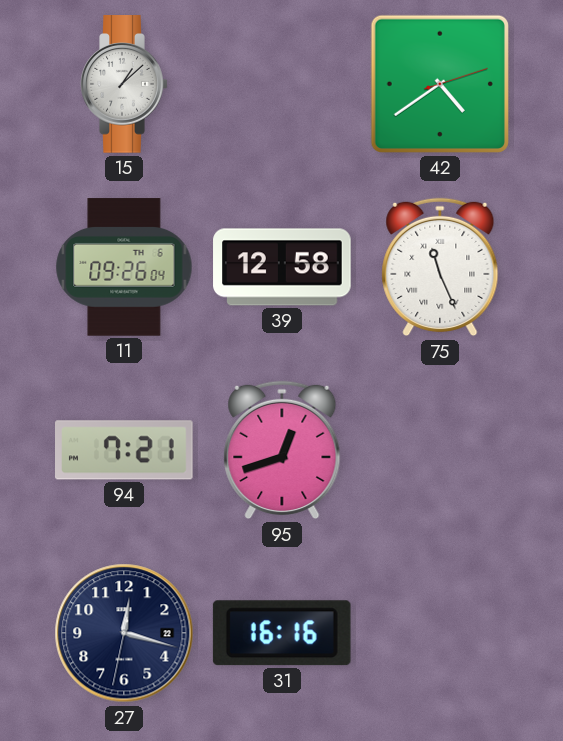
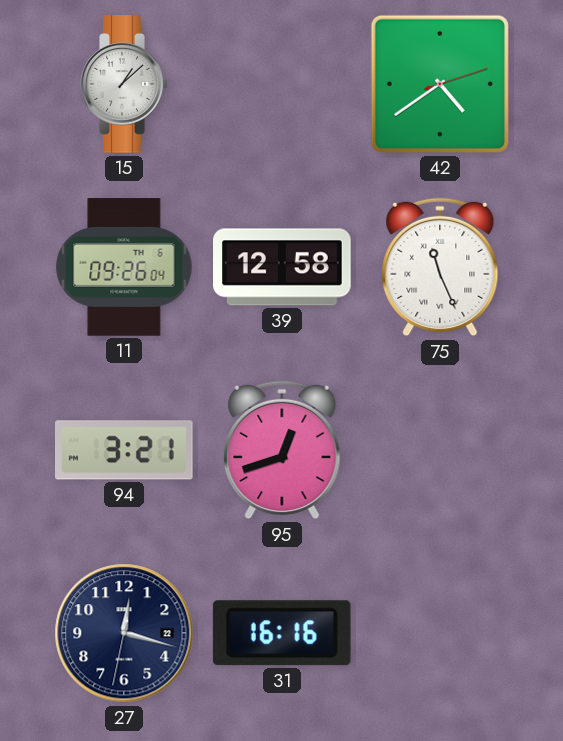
94: 7:21 -> 3:21 (125, 450)
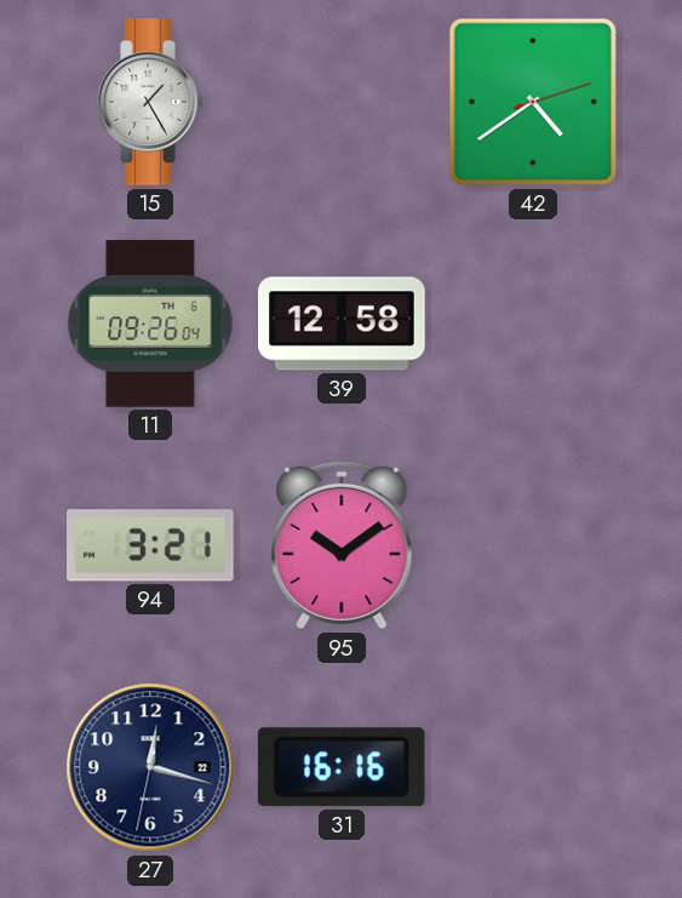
15: 1:08 -> 1:25 (150, 102)
75: 11:26 -> none (440, 267)
95: 12:42 -> 10:09 (342, 545)
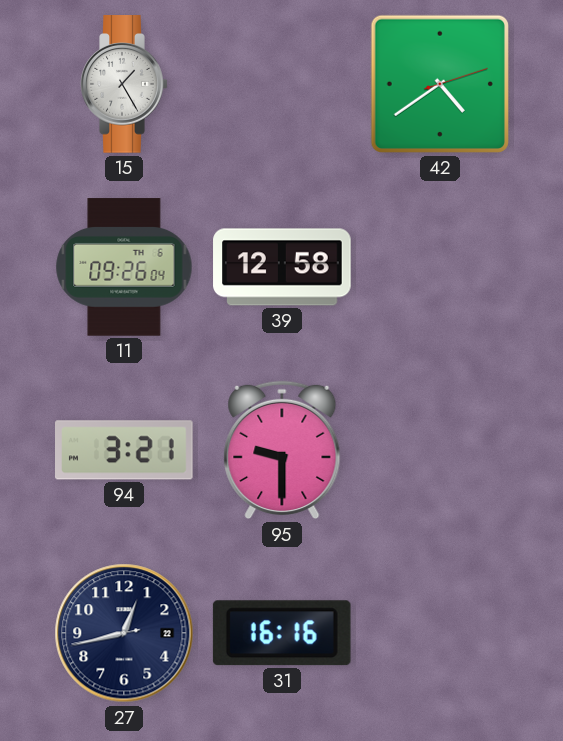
95: 10:09 -> 9:30 (282, 450)
27: 12:17 -> 12:42 (124, 633)
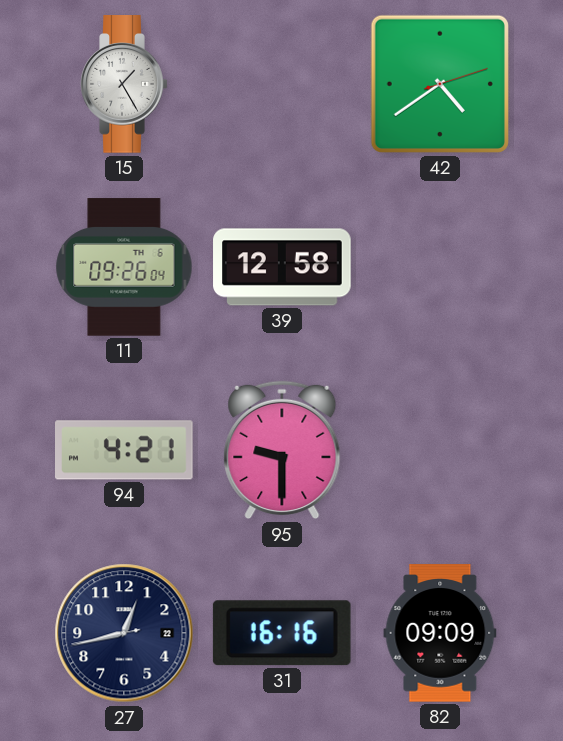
94: 3:21 -> 4:21 (125, 450)
82: none -> 09:09 (440, 633)
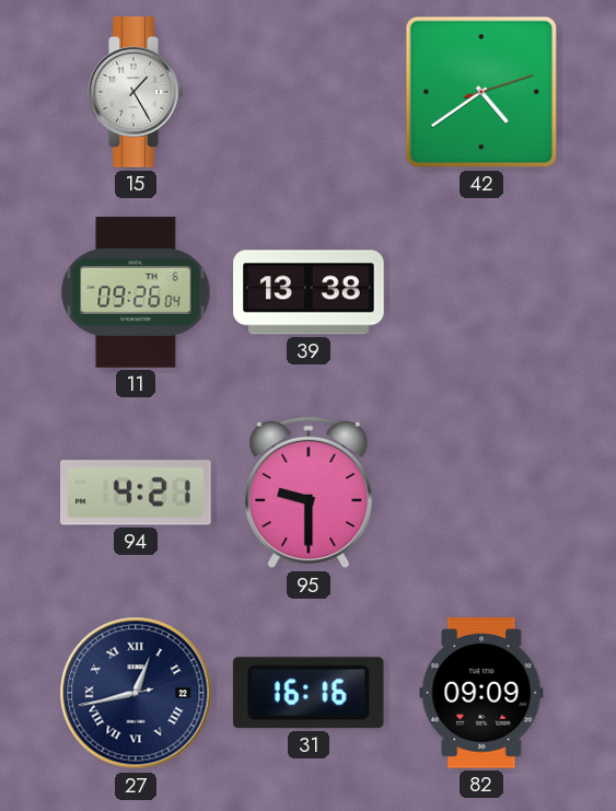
39: 12:58 -> 13:38 (309, 292)
27 numerals: Arabic -> Roman (136, 693)
